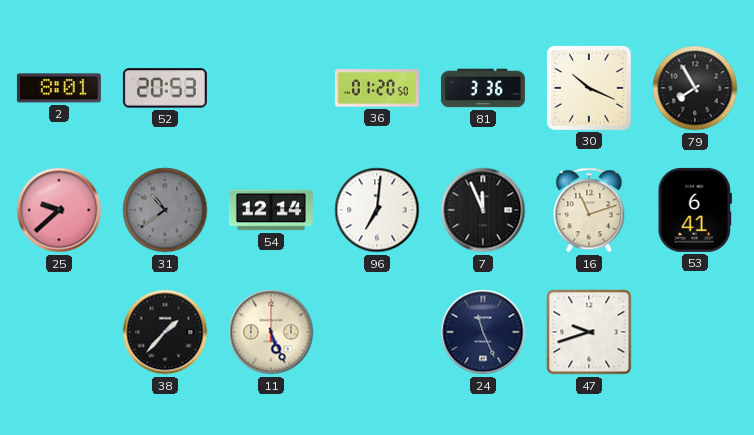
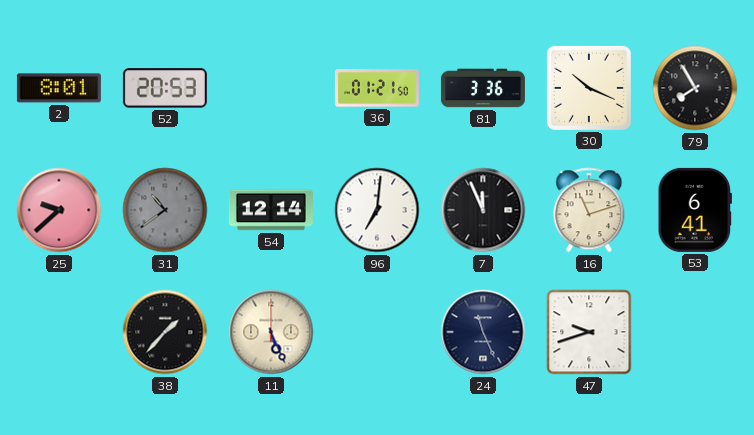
36: 01:20 -> 01:21 (377, 88)
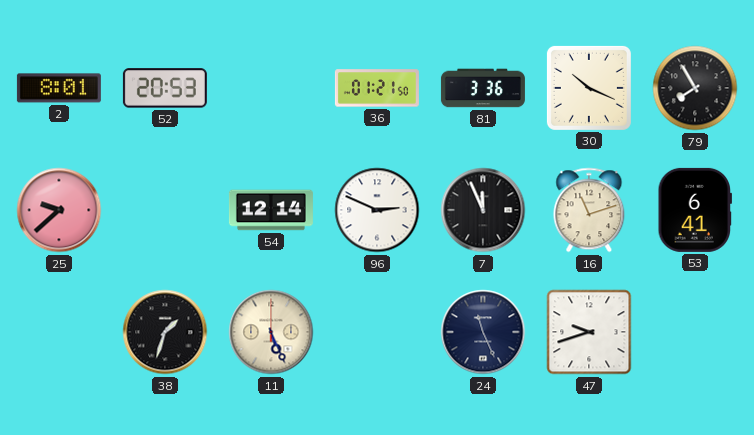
31: 10:39 -> none (165, 210)
96: 7:01 -> 2:49 (377, 210)
38: 1:37 -> 1:33 (165, 332)
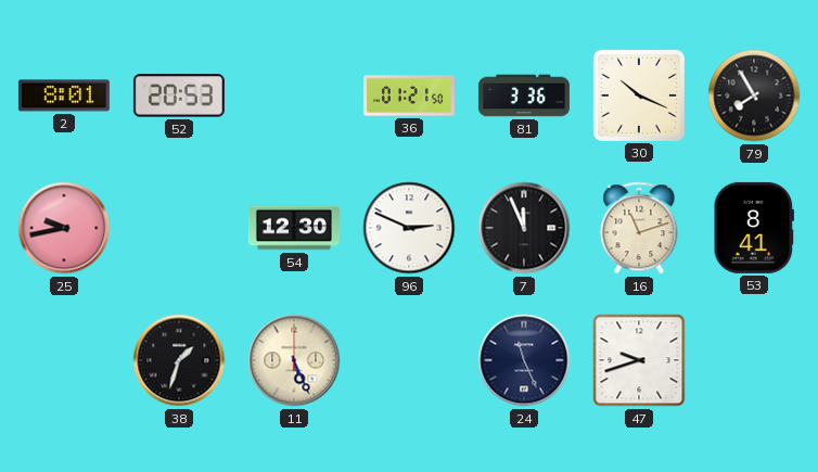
25: 9:38 -> 9:43 (64, 228)
54: 12:14 -> 12:30 (294, 228)
53: 6:41 -> 8:41 (753, 228)
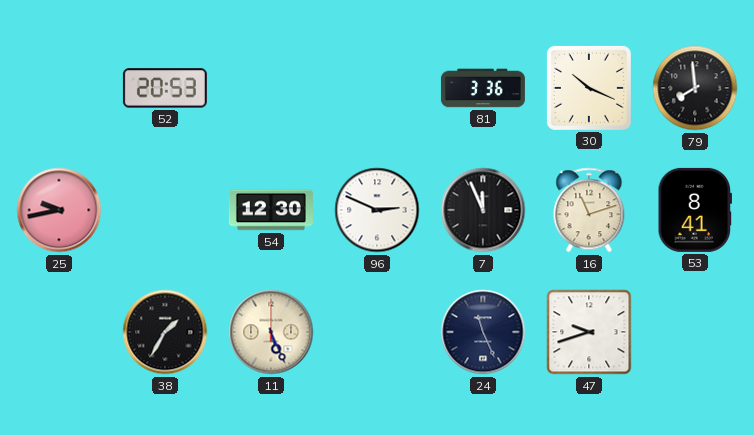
2: 8:01 -> none (64, 95)
36: 01:21 -> none (409, 95)
79: 7:55 -> 7:59 (695, 88)
38: 1:33 -> 1:35 (165, 332)
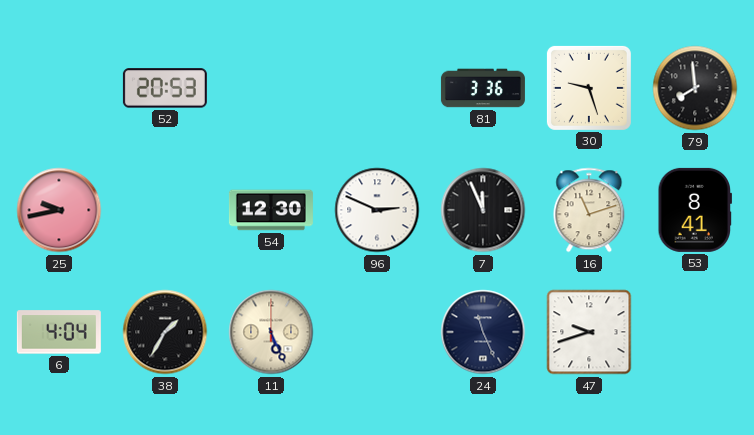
30: 10:19 -> 9:27 (589, 88)
6: none -> 4:04 (59, 332)
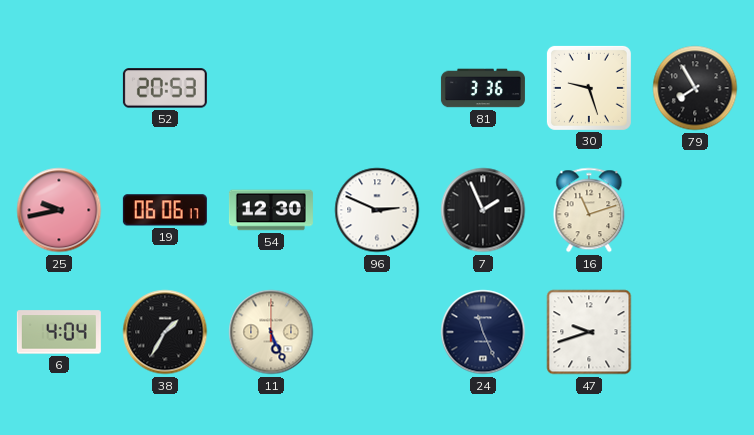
79: 7:59 -> 7:55 (695, 88)
19: none -> 06:06 (165, 210)
7: 11:56 -> 1:56 (483, 210)
53: 8:41 -> none (694, 210)
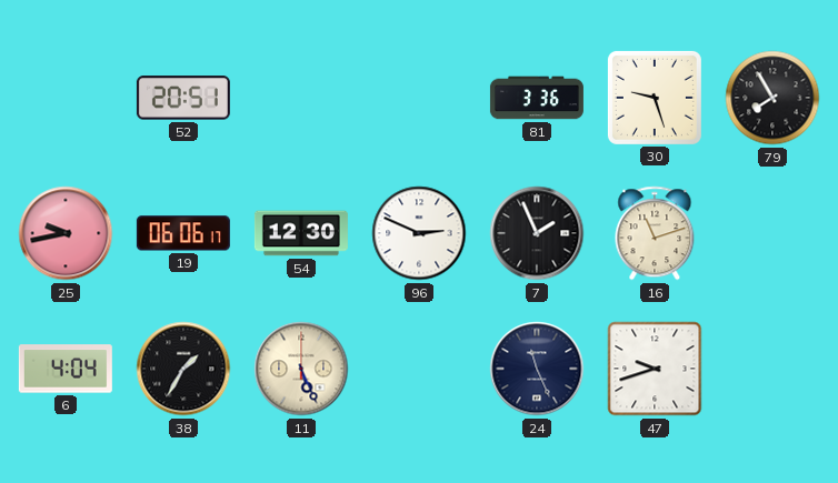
52: 20:53 -> 20:51 (183, 98)
